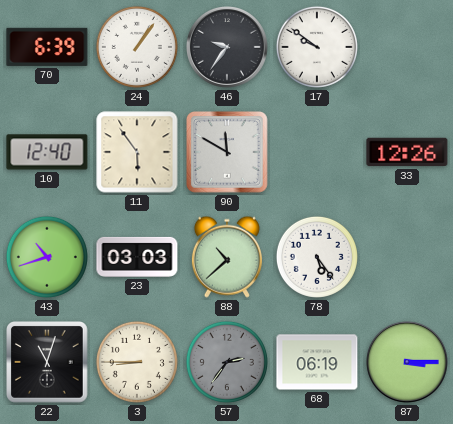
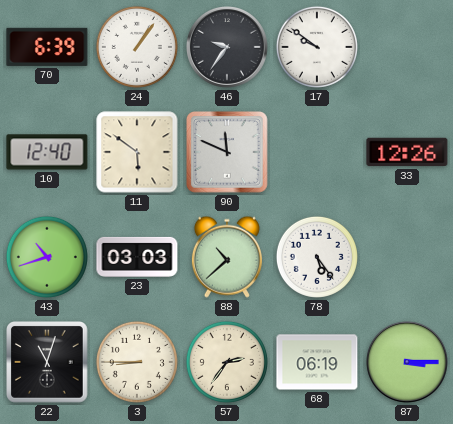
11: 5:54 -> 5:51 (137, 152)
90: 11:50 -> 11:49 (228, 153)
57 dial: grey -> cream (227, 362)
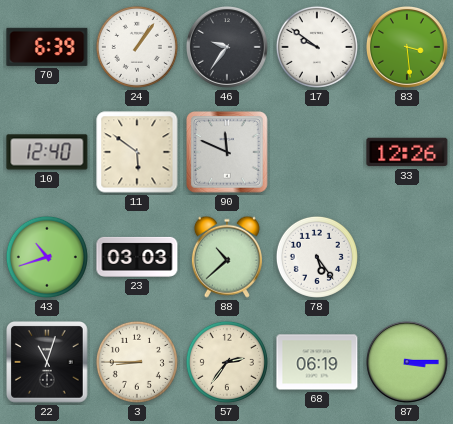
83: none -> 3:29 (408, 48)
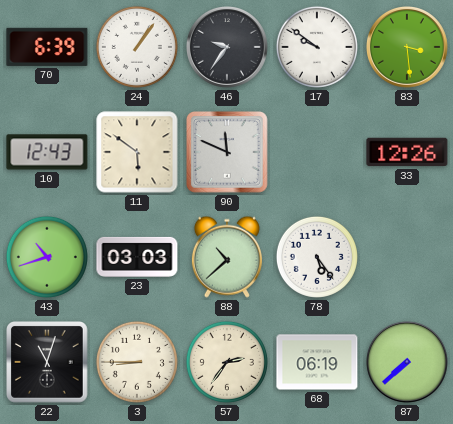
10: 12:40 -> 12:43 (47, 152)
87: 3:15 -> 7:38 (408, 363)
